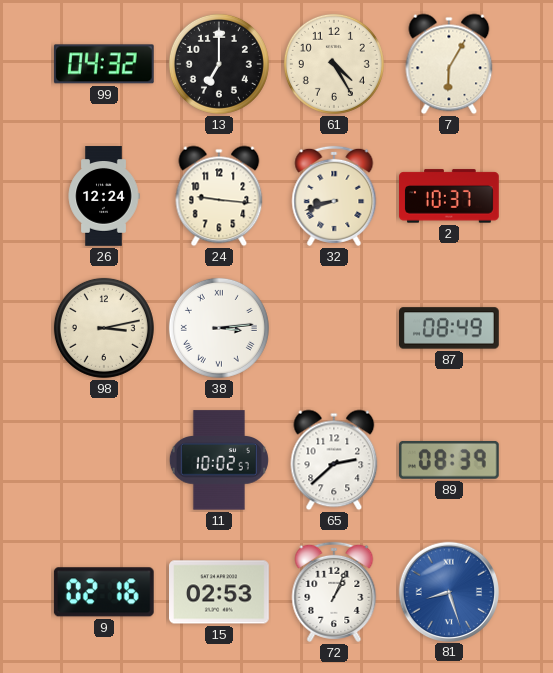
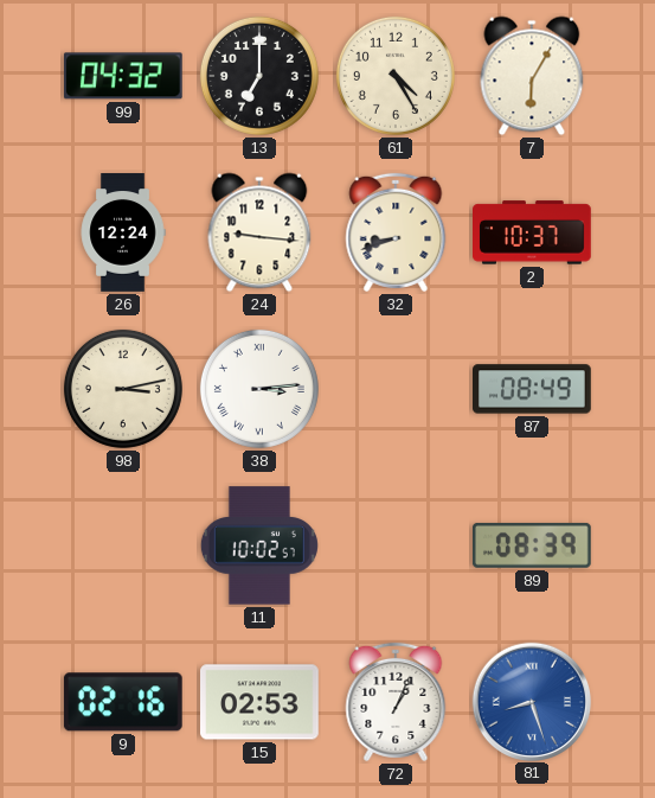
65: 2:38 -> none (334, 460)
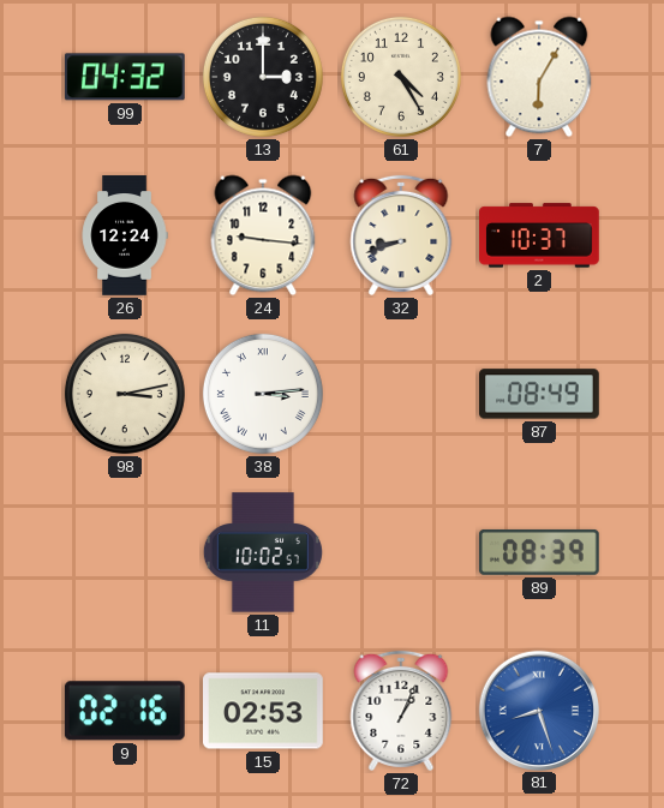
13: 7:00 -> 3:00 (263, 77)
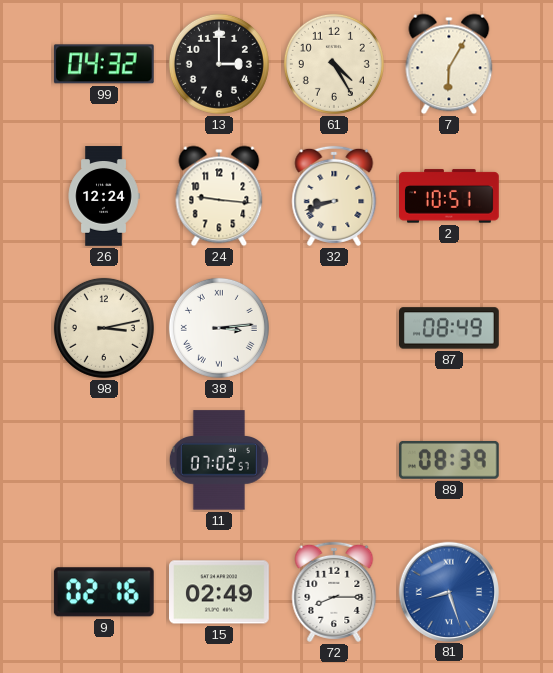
2: 10:37 -> 10:51 (450, 196)
11: 10:02 -> 07:02 (219, 460)
15: 02:53 -> 02:49 (220, 592)
72: 1:04 -> 8:15 (334, 592)
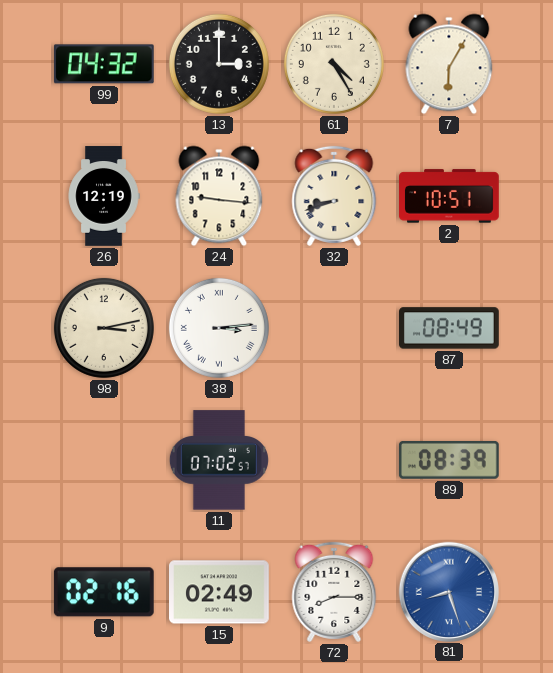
26: 12:24 -> 12:19 (104, 196)
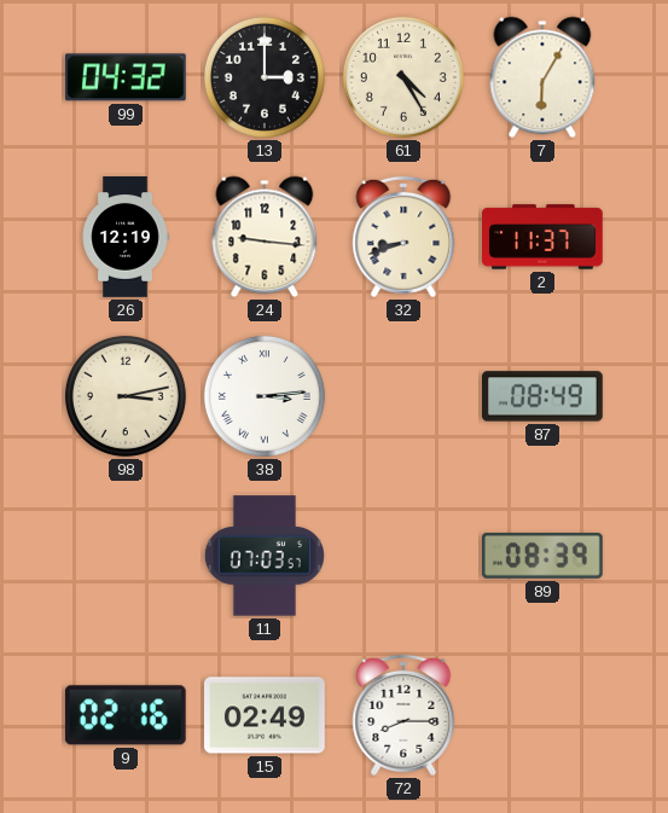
2: 10:51 -> 11:37 (544, 237)
11: 07:02 -> 07:03 (265, 556)
81: 8:27 -> none (448, 591)
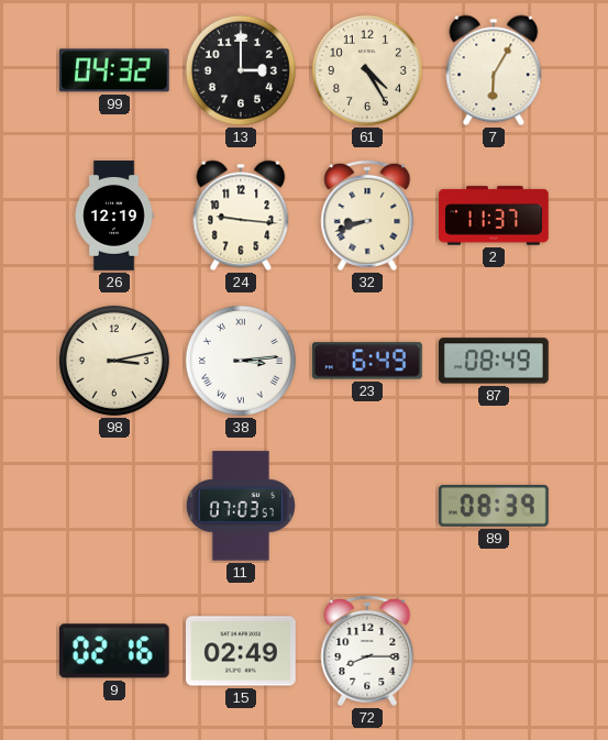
23: none -> 6:49 (368, 361)
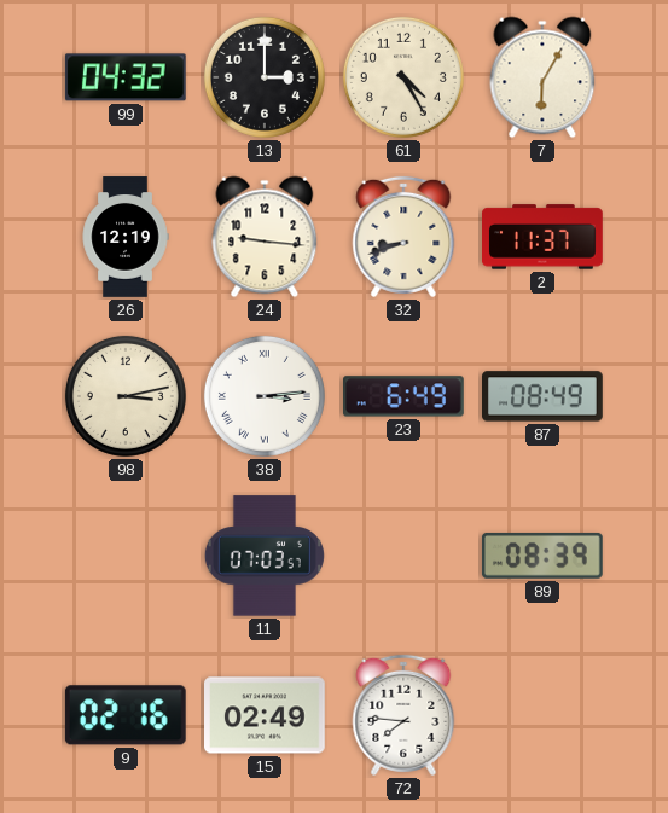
72: 8:15 -> 7:46 (403, 715)
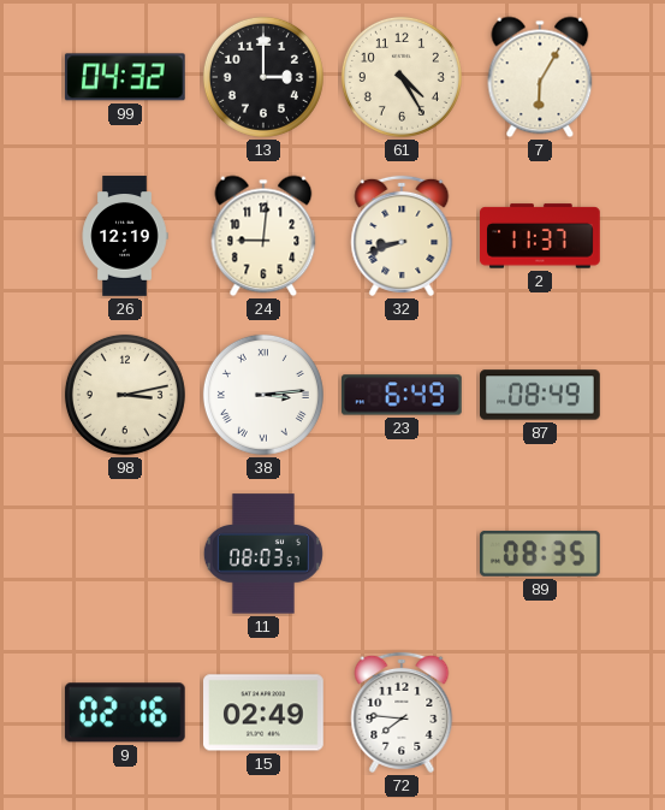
24: 9:16 -> 9:01 (263, 236)
11: 07:03 -> 08:03 (263, 554)
89: 08:39 -> 08:35 (540, 554)
